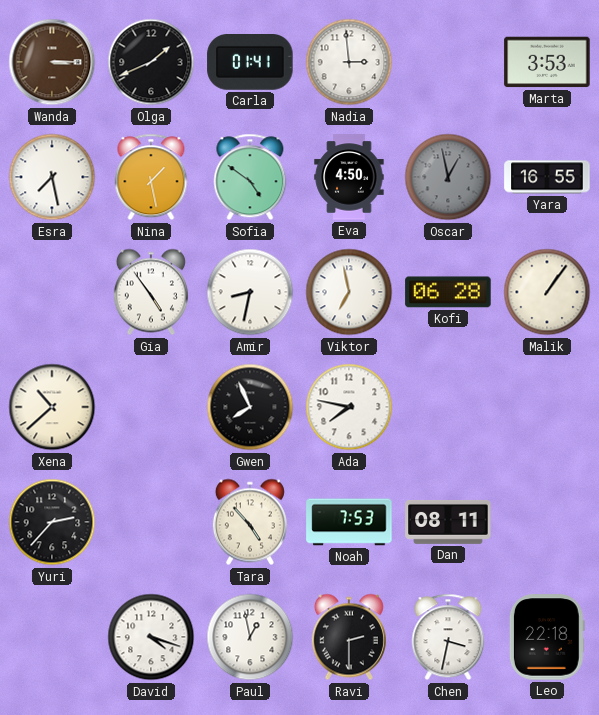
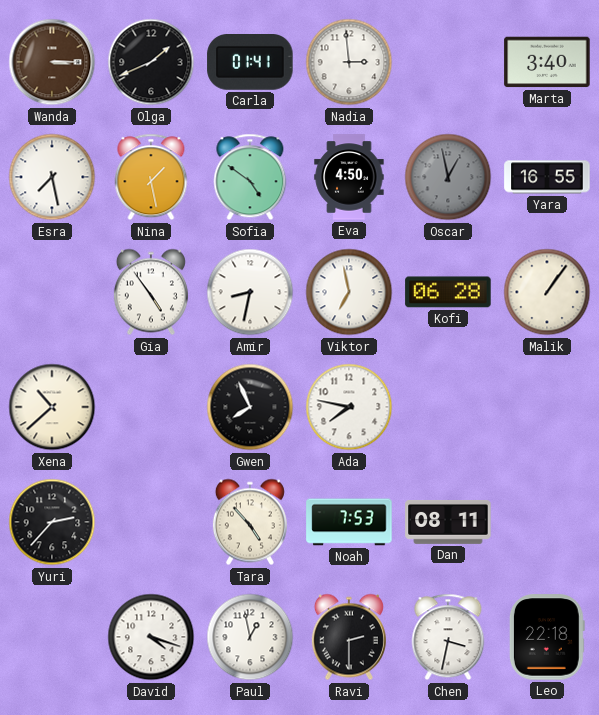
Marta: 3:53 -> 3:40 (547, 62)
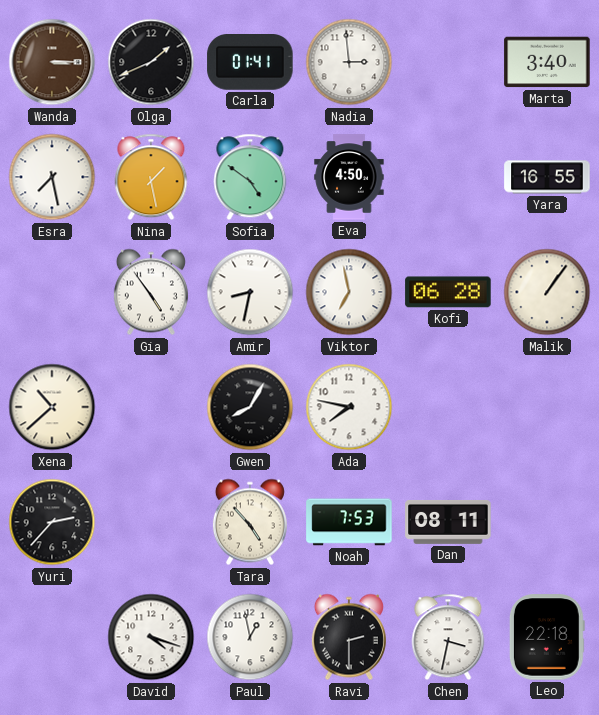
Oscar: 12:58 -> none (448, 177)
Gwen: 7:56 -> 8:05 (250, 407)
